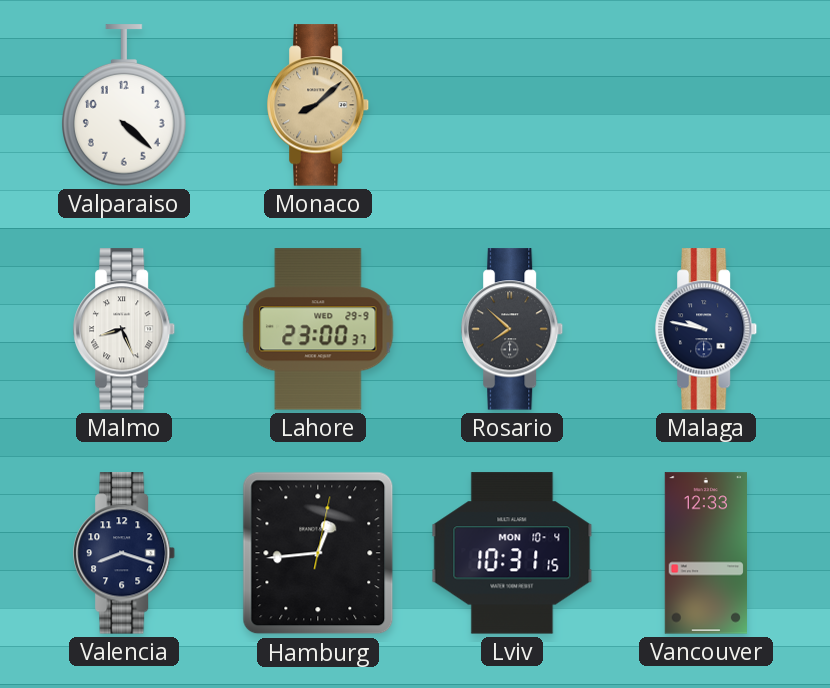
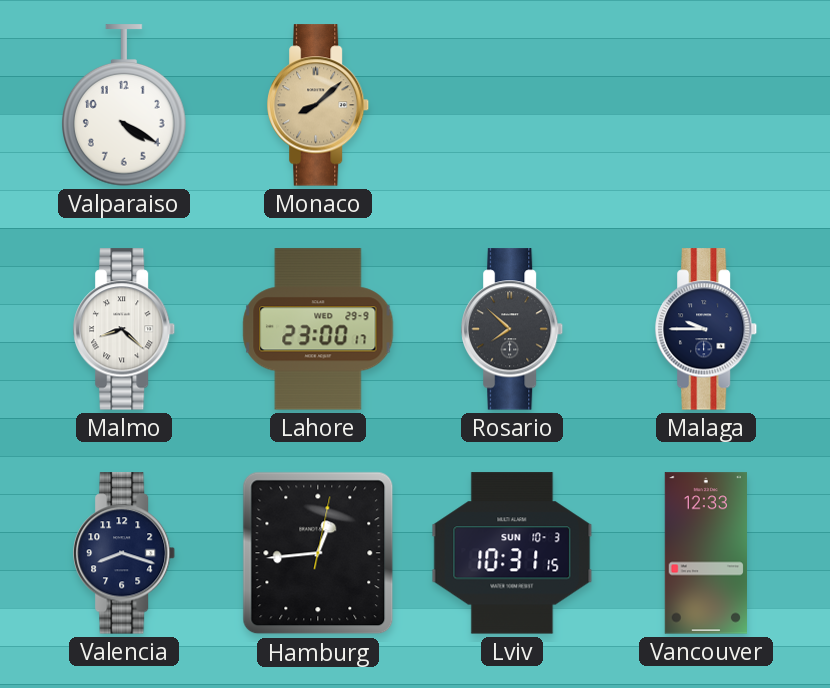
Valparaiso: 4:22 -> 4:20 (125, 105)
Malmo: 8:26 -> 8:22 (125, 329)
Lahore: 23:00:37 -> 23:00:17 (318, 329)
Malaga: 9:47 -> 9:45 (707, 329)
Lviv date: MON 10-4 -> SUN 10-3 (512, 553)
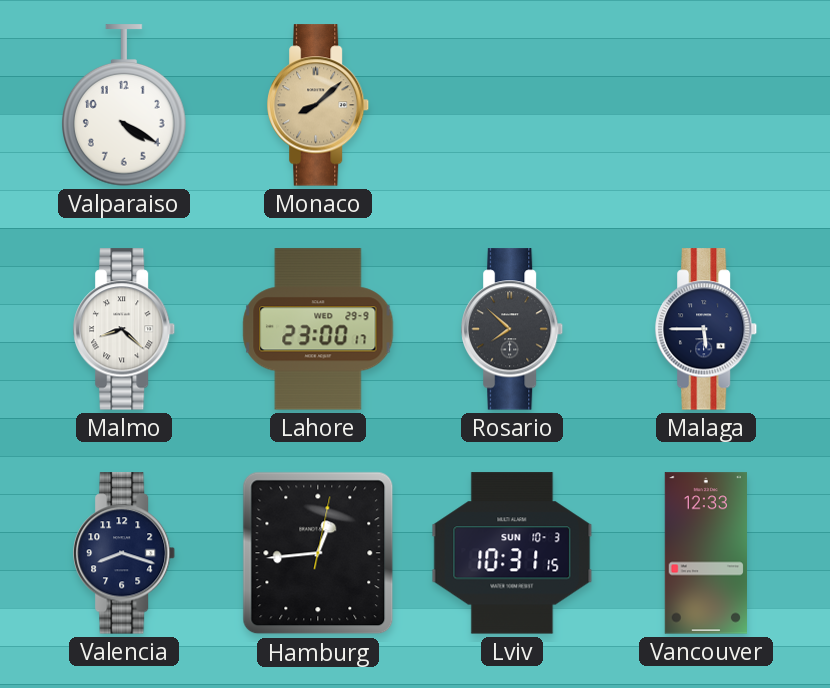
Malaga: 9:45 -> 5:45 (707, 329)
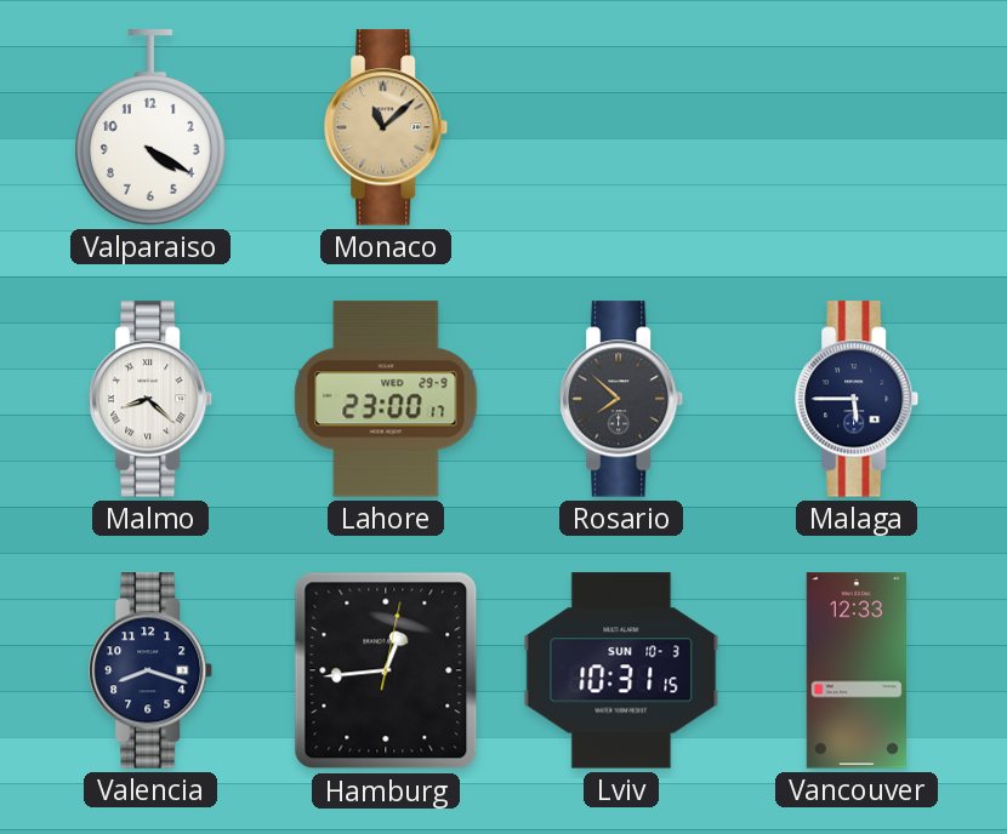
Monaco: 8:08 -> 11:08 (387, 127)
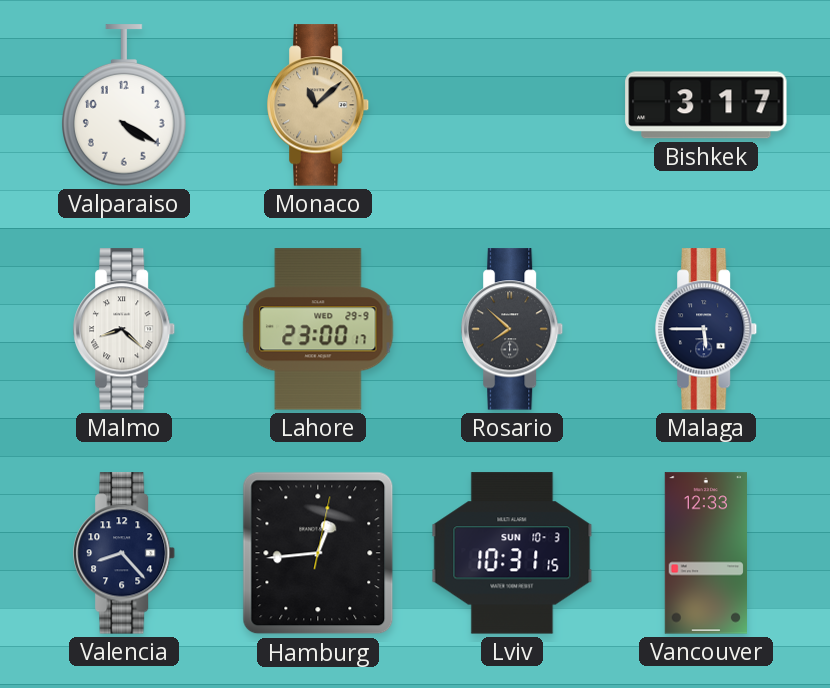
Bishkek: none -> 3:17 (706, 105)
Valencia: 8:18 -> 8:23 (125, 553)
